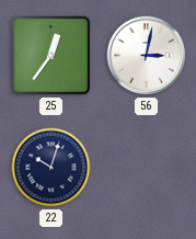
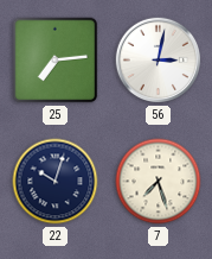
25: 12:36 -> 7:14 (56, 61)
7: none -> 7:27 (159, 182)
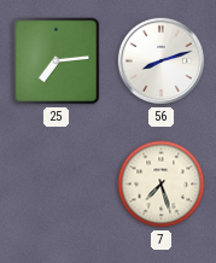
56: 3:02 -> 8:12 (162, 62)
22: 10:03 -> none (56, 182)
